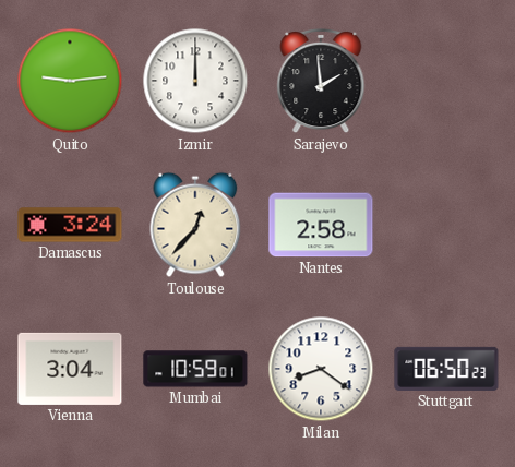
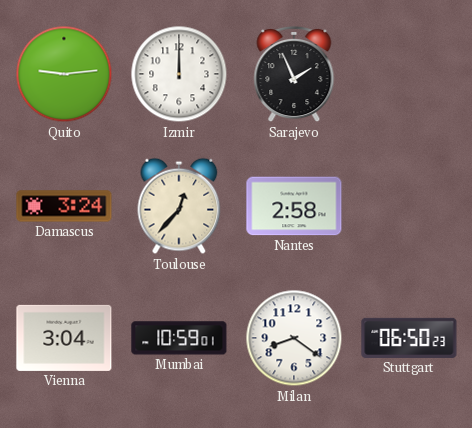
Sarajevo: 1:59 -> 1:56 (294, 74)
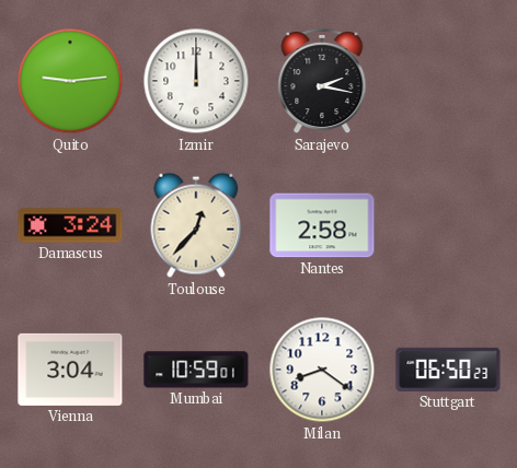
Sarajevo: 1:56 -> 2:17 (322, 81)
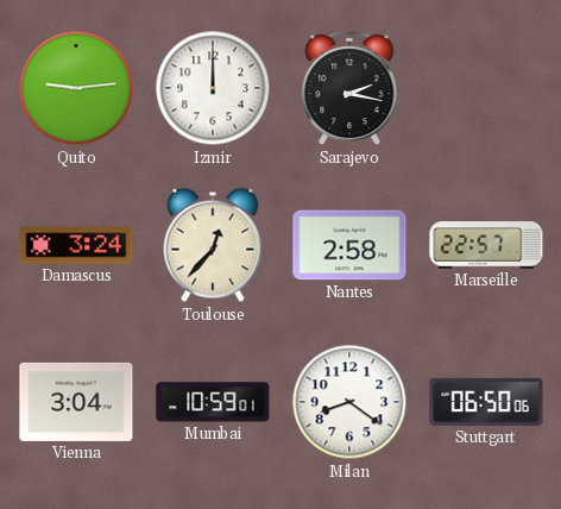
Marseille: none -> 22:57 (486, 245)
Stuttgart: 06:50:23 -> 06:50:06 (486, 402)
